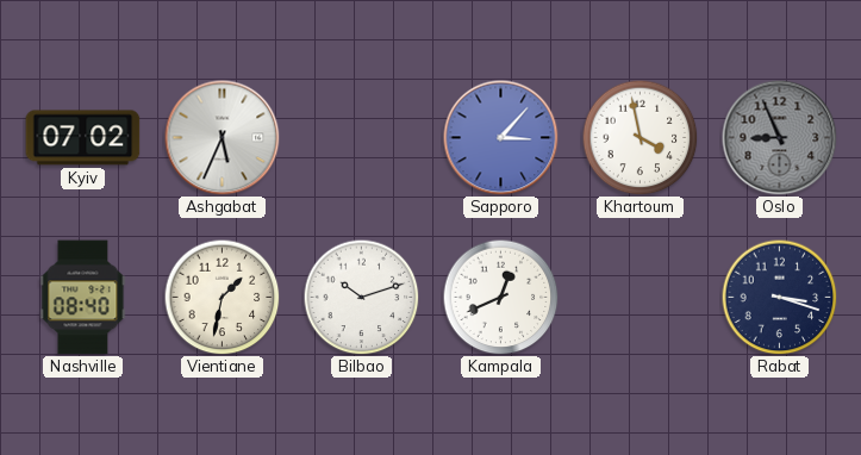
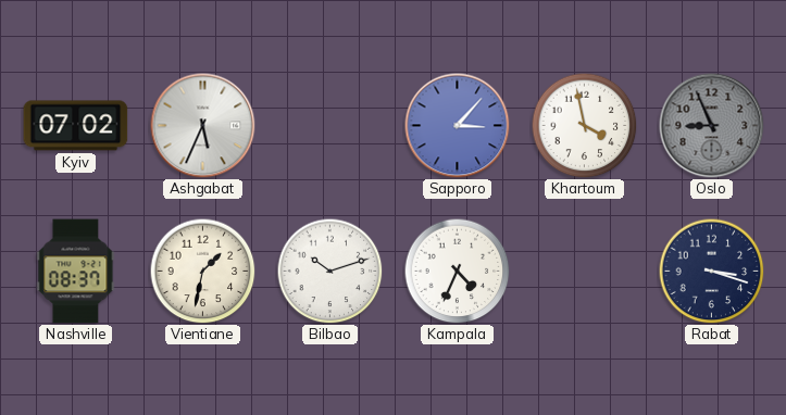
Nashville: 08:40 -> 08:37 (76, 272)
Kampala: 12:41 -> 4:34 (457, 271)
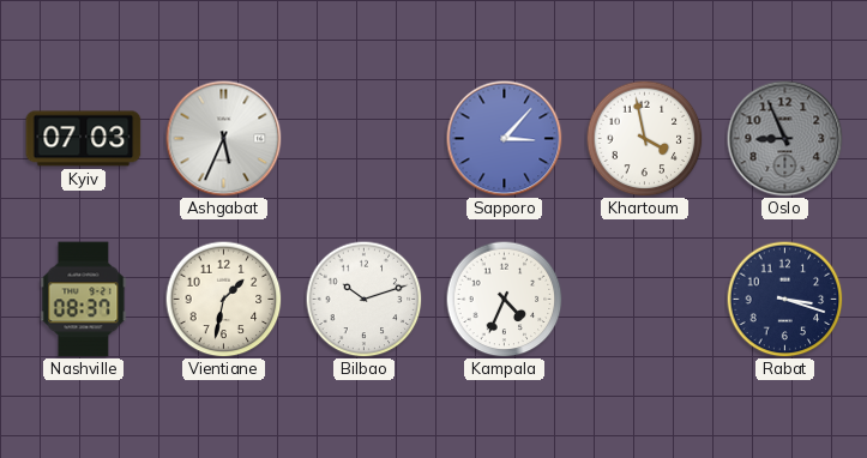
Kyiv: 07:02 -> 07:03 (84, 139)
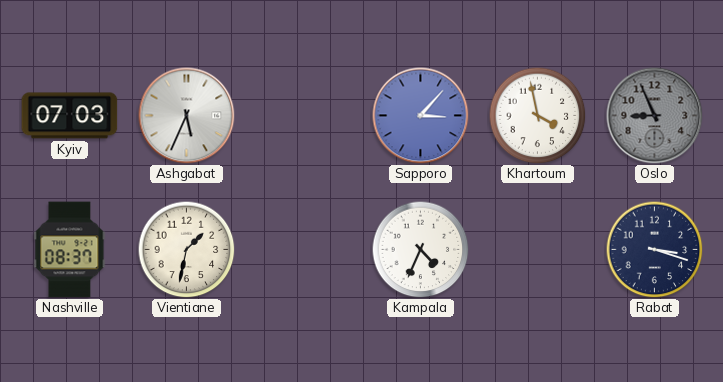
Bilbao: 10:12 -> none (363, 299)
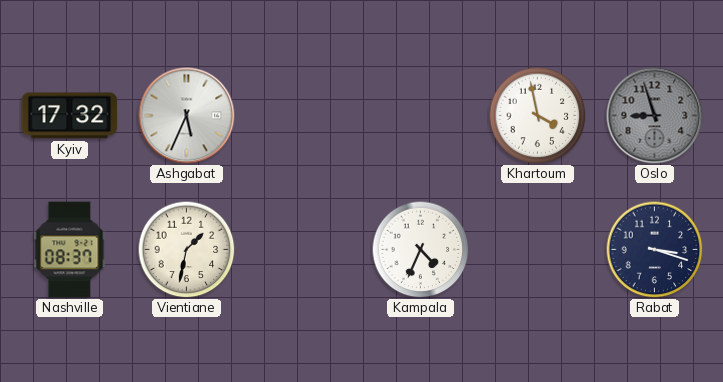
Kyiv: 07:03 -> 17:32 (70, 116)
Sapporo: 3:07 -> none (421, 116)
Oslo: 8:56 -> 8:57 (655, 116)
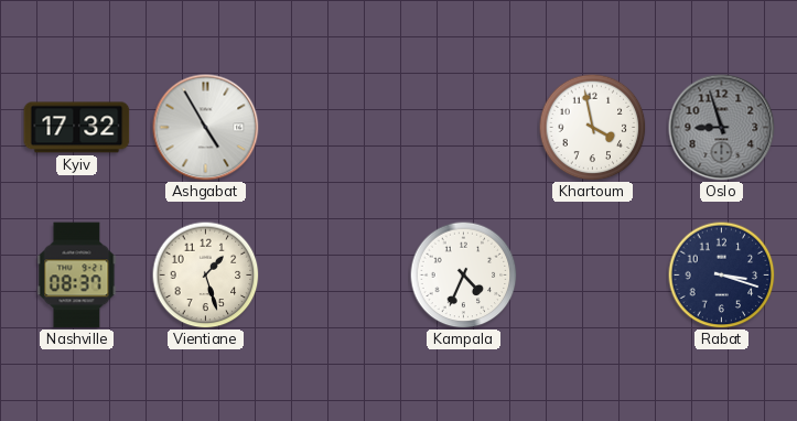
Ashgabat: 5:34 -> 4:55 (206, 128)
Vientiane: 1:32 -> 1:27 (205, 274)
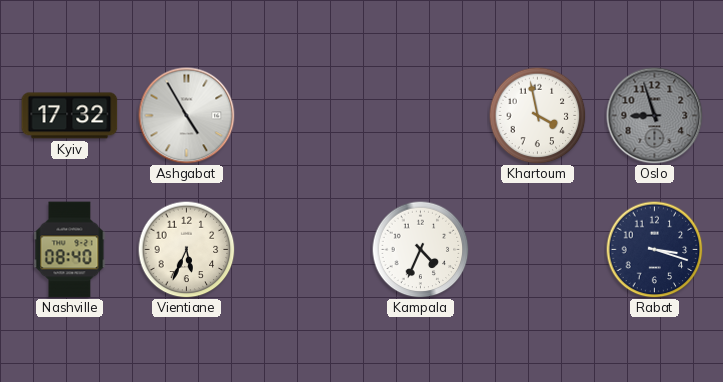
Nashville: 08:37 -> 08:40 (70, 250)
Vientiane: 1:27 -> 5:34 (186, 249)
